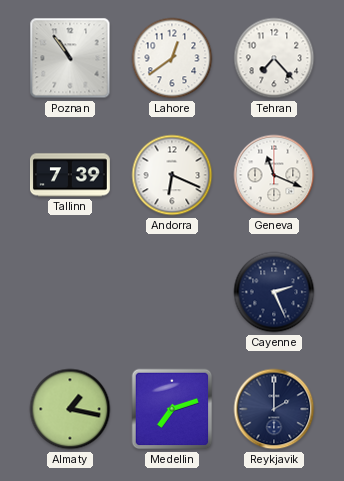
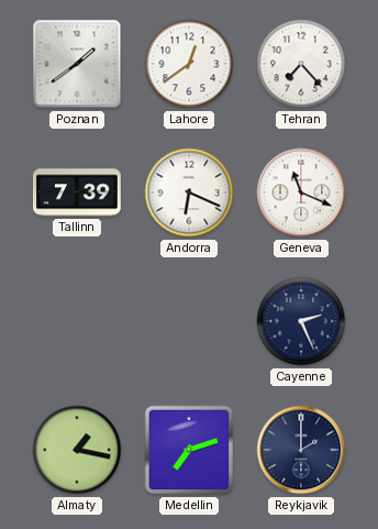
Poznan: 10:54 -> 1:39 (77, 64)
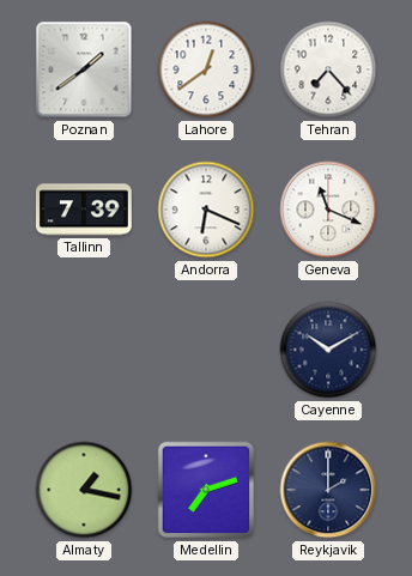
Cayenne: 2:26 -> 10:10 (328, 350)
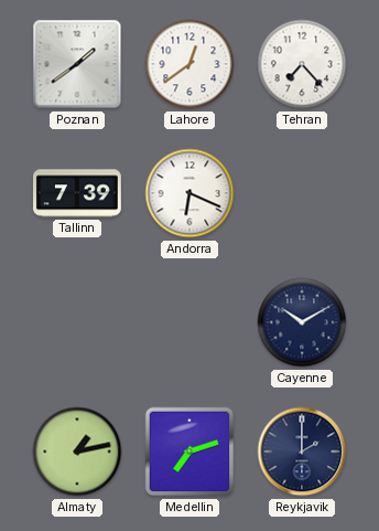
Geneva: 11:19 -> none (328, 210)
Almaty: 1:17 -> 1:13 (77, 452)
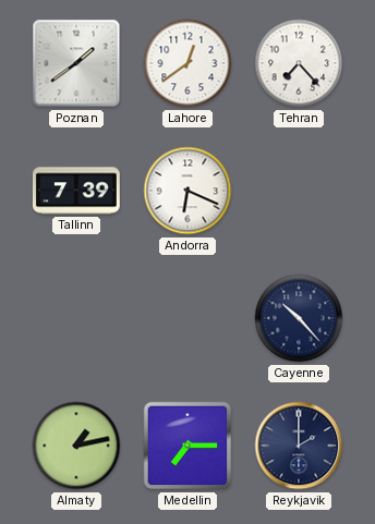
Cayenne: 10:10 -> 10:23 (299, 318)
Medellin: 7:12 -> 7:15 (187, 446)
